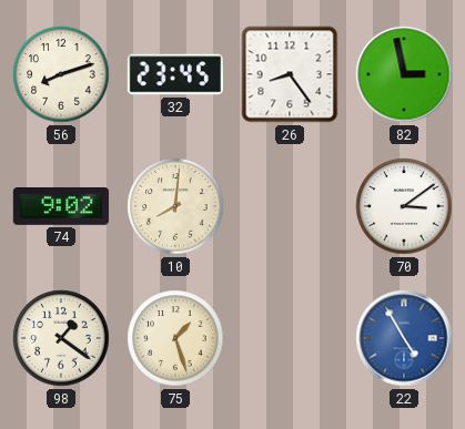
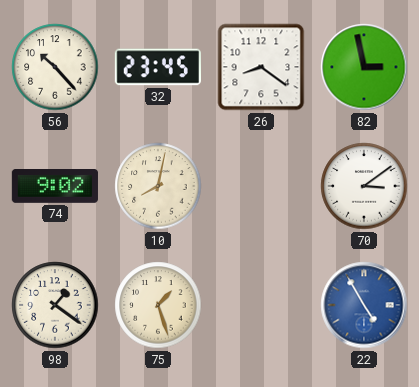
56: 8:12 -> 10:23 (55, 67)
26: 8:24 -> 8:21 (261, 67)
10: 8:01 -> 8:02 (158, 186)
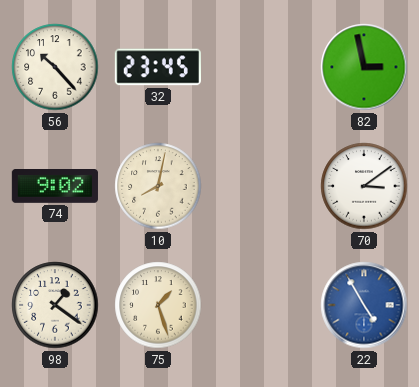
26: 8:21 -> none (261, 67)
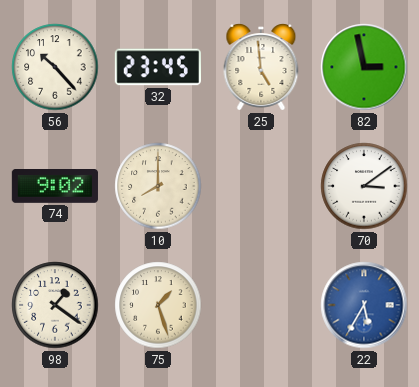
25: none -> 4:59 (261, 67)
10: 8:02 -> 8:00 (158, 186)
22: 4:55 -> 5:35 (364, 305)
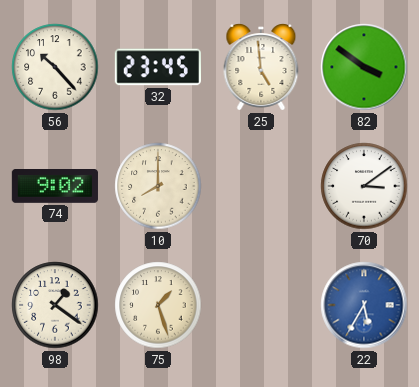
82: 2:58 -> 3:51 (364, 67)
